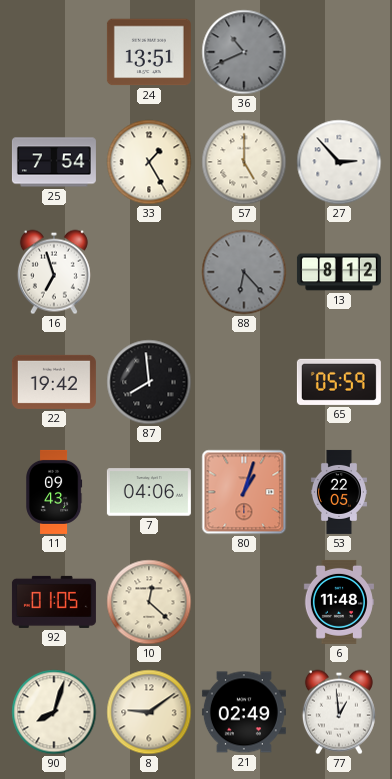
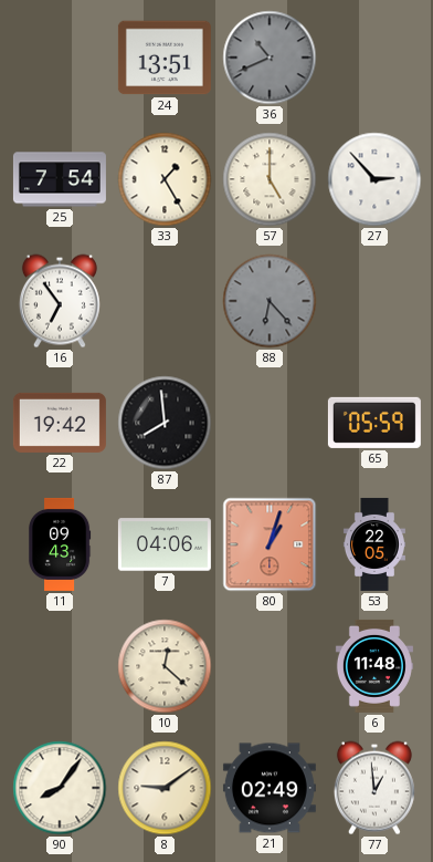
16: 6:57 -> 6:54 (60, 301)
13: 8:12 -> none (339, 272)
92: 01:05 -> none (54, 602)
90: 8:03 -> 8:06 (60, 788)
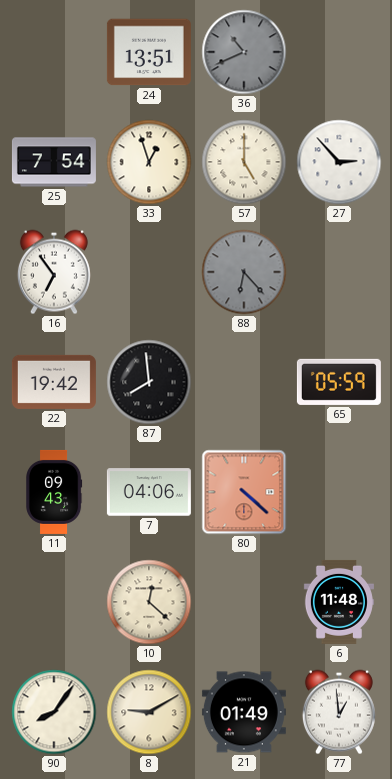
33: 1:25 -> 12:57 (149, 162)
80: 1:03 -> 4:22 (244, 492)
53: 22:05 -> none (374, 544)
8: 9:09 -> 9:10 (149, 712)
21: 02:49 -> 01:49 (244, 712)
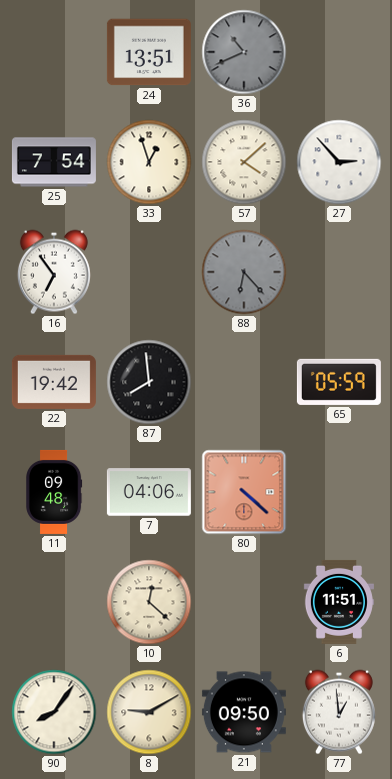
57: 5:00 -> 4:08 (244, 162)
11: 09:43 -> 09:48 (55, 492)
6: 11:48 -> 11:51 (339, 602)
21: 01:49 -> 09:50 (244, 712)
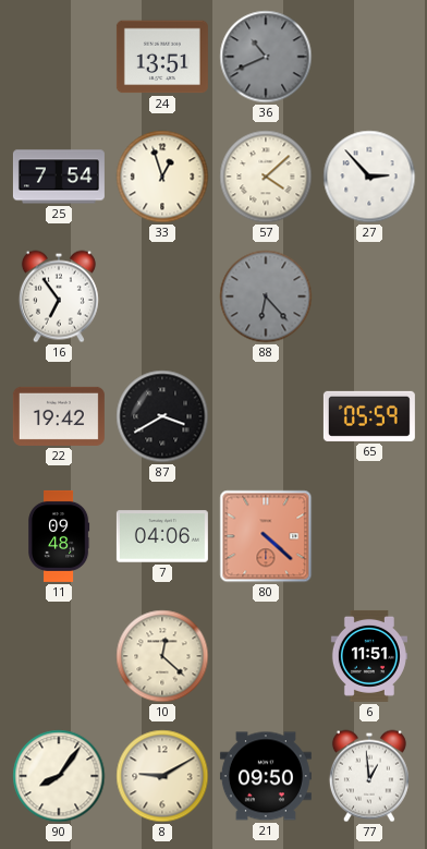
87: 7:59 -> 3:40 (162, 416)
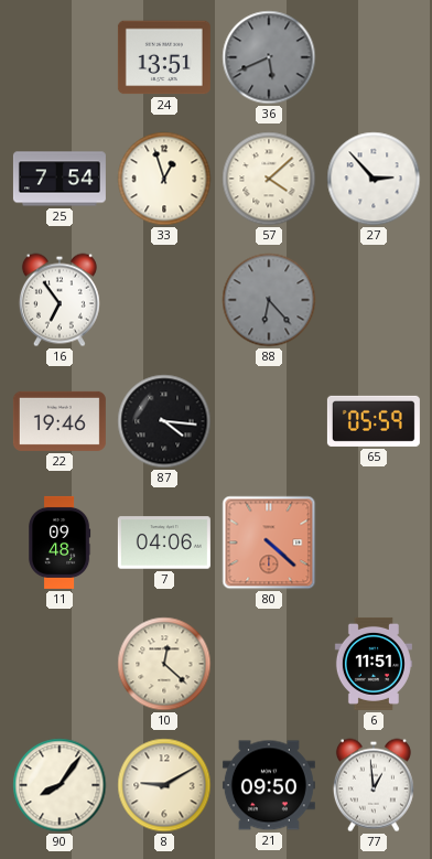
36: 10:41 -> 5:41 (269, 57)
22: 19:42 -> 19:46 (60, 421)
87: 3:40 -> 4:16 (164, 421)
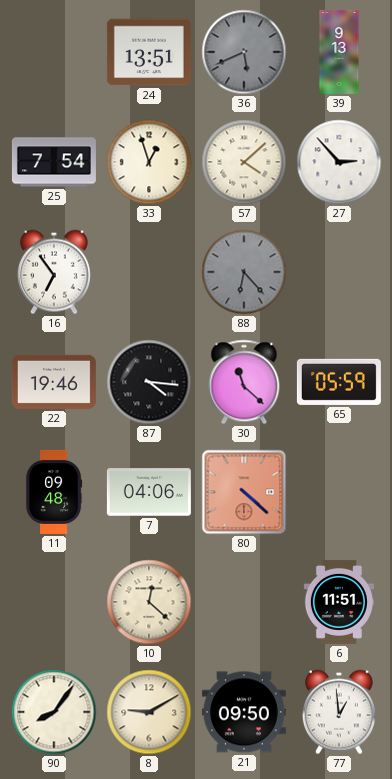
39: none -> 9:13 (339, 52)
30: none -> 11:22 (244, 382)
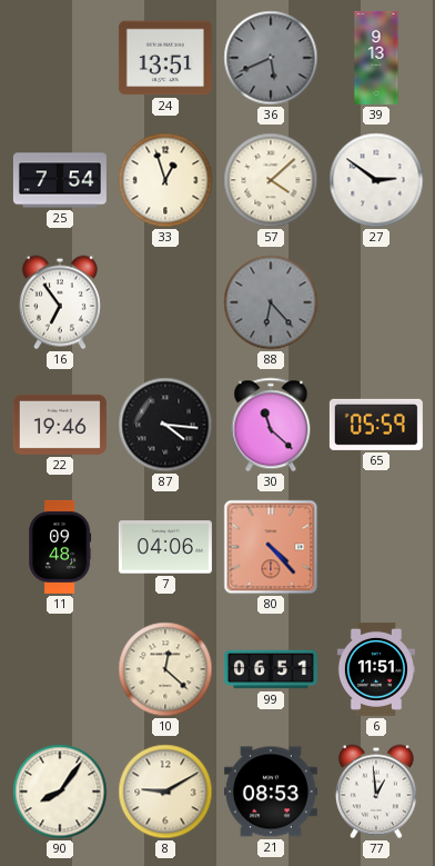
27: 2:53 -> 2:51 (376, 180)
80: 4:22 -> 4:23 (271, 547)
99: none -> 06:51 (271, 669)
21: 09:50 -> 08:53 (271, 792)
